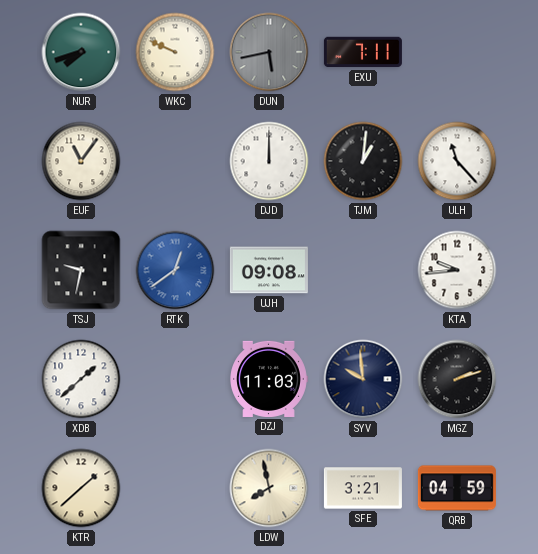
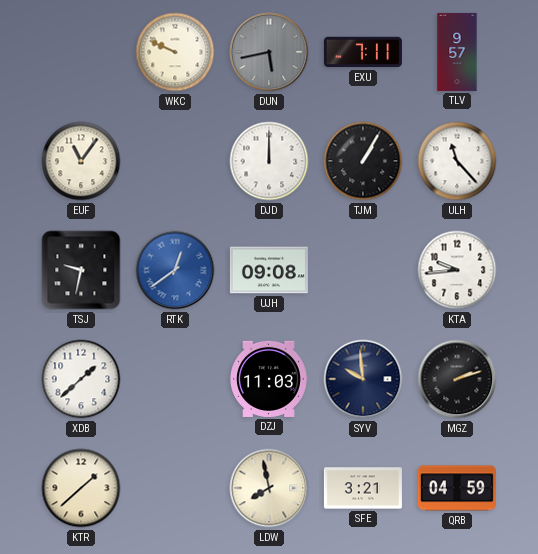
NUR: 7:42 -> none (81, 52)
TLV: none -> 9:57 (457, 52)
TJM: 1:01 -> 1:05 (363, 161)
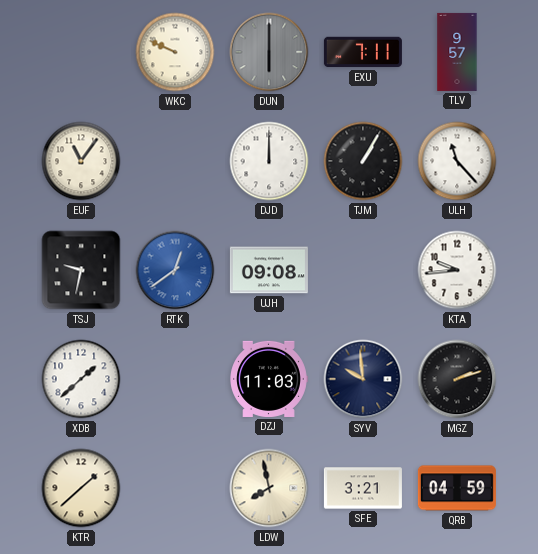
DUN: 5:43 -> 6:00 (269, 52)
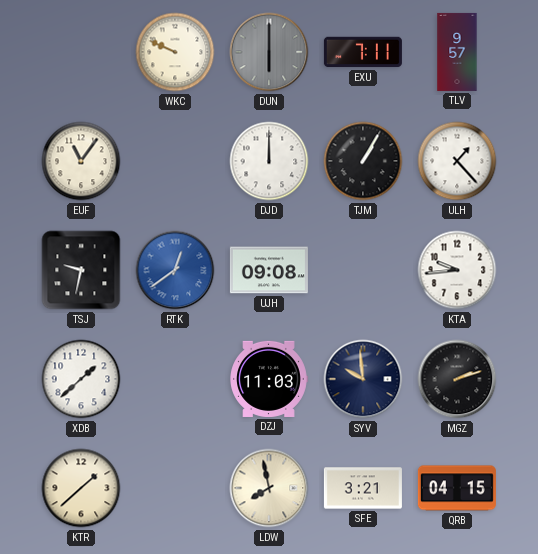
ULH: 11:23 -> 1:23 (457, 161)
QRB: 04:59 -> 04:15 (457, 488)
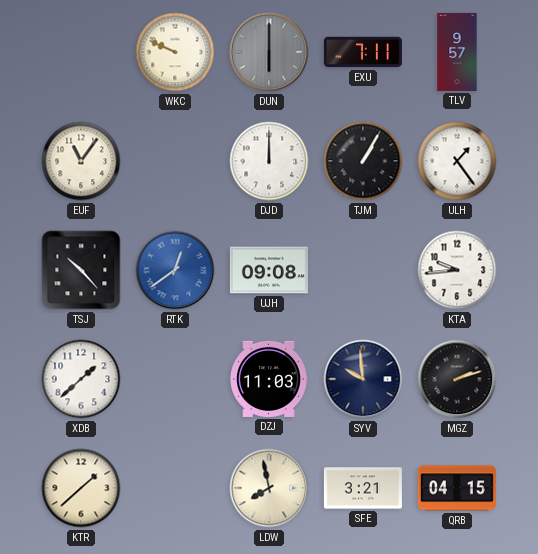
ULH: 1:23 -> 1:24 (457, 161)
TSJ: 9:32 -> 10:23 (81, 270)
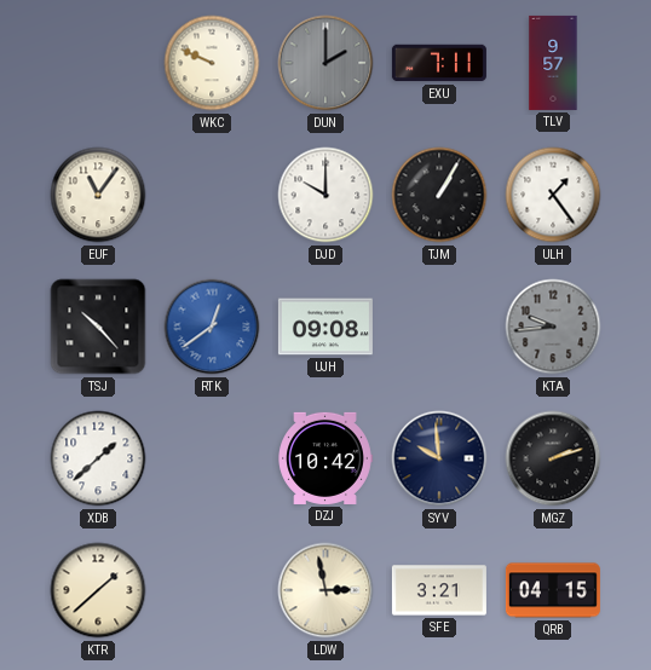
DUN: 6:00 -> 2:00 (325, 63)
DJD: 12:00 -> 10:00 (325, 195)
KTA dial: white -> grey (553, 327)
DZJ: 11:03 -> 10:42 (325, 458)
LDW: 7:58 -> 2:58 (325, 590)
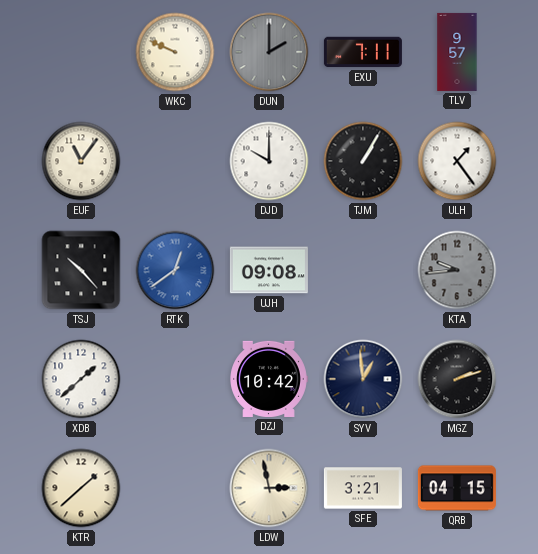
SYV: 9:59 -> 12:59 (363, 379)
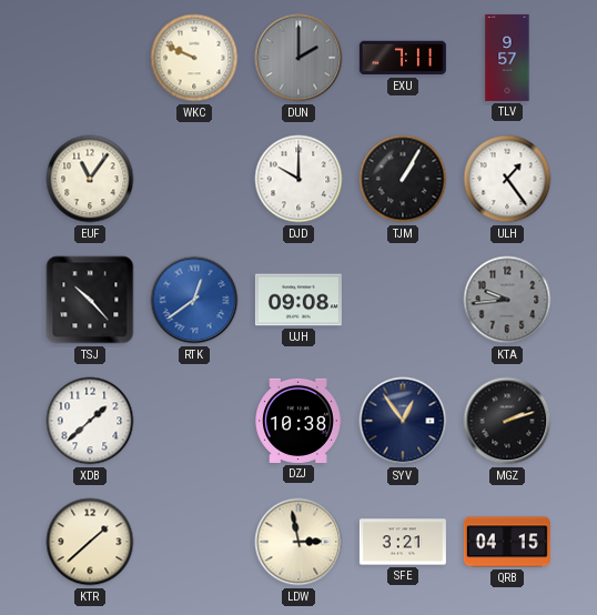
DZJ: 10:42 -> 10:38 (298, 421)
SYV: 12:59 -> 12:54 (403, 421)
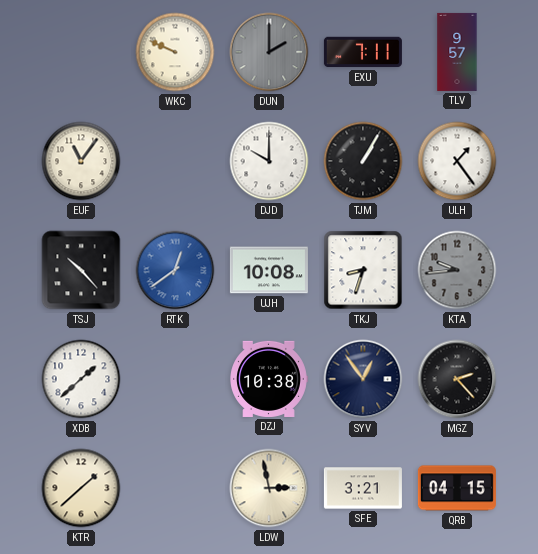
UJH: 09:08 -> 10:08 (269, 270)
TKJ: none -> 8:33 (363, 270)
MGZ: 2:12 -> 2:23 (457, 379)
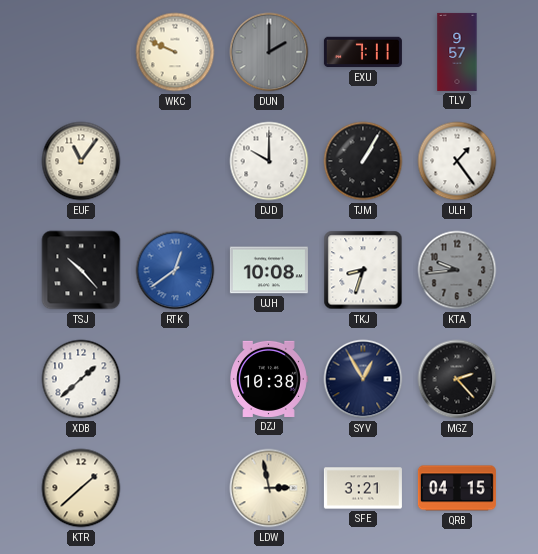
SYV: 12:54 -> 12:55 (363, 379)
